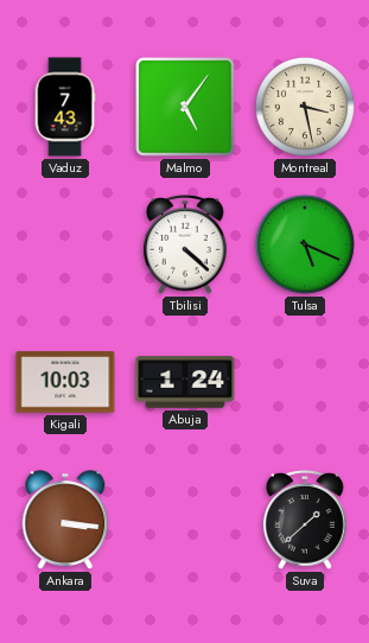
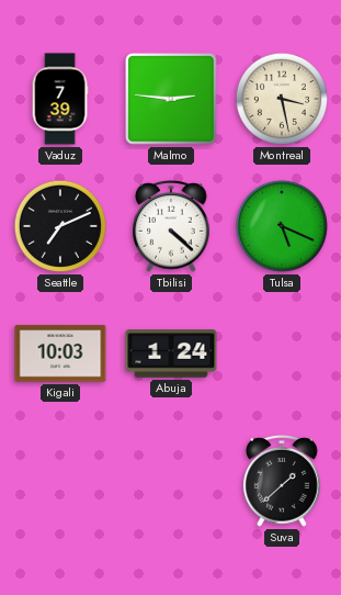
Vaduz: 7:43 -> 7:39 (60, 99)
Malmo: 5:06 -> 2:46 (171, 99)
Seattle: none -> 7:11 (60, 226)
Ankara: 3:16 -> none (65, 520)
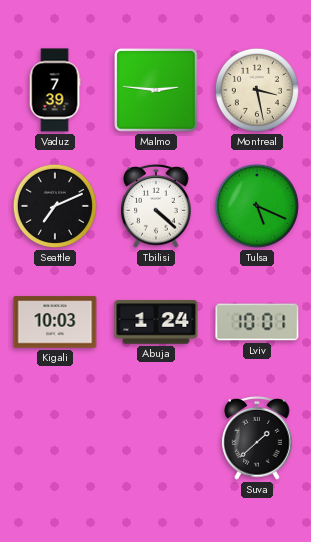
Lviv: none -> 10:01 (257, 322)
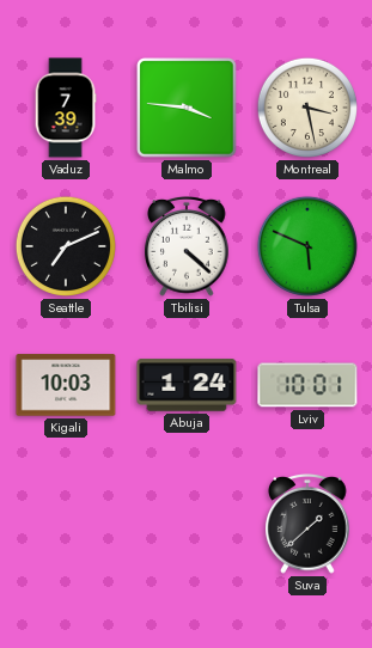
Malmo: 2:46 -> 3:46 (187, 108)
Tulsa: 5:19 -> 5:49 (307, 246)
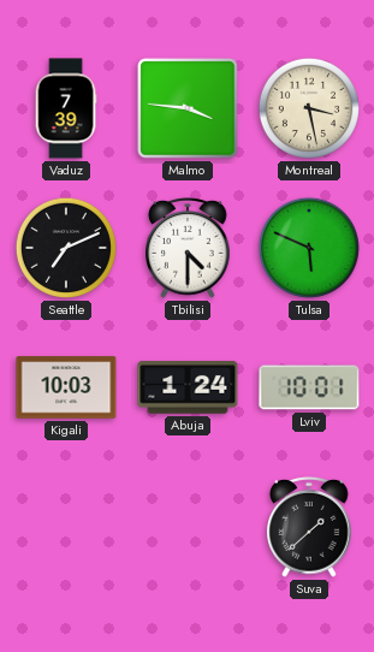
Tbilisi: 4:22 -> 4:30 (188, 248)
